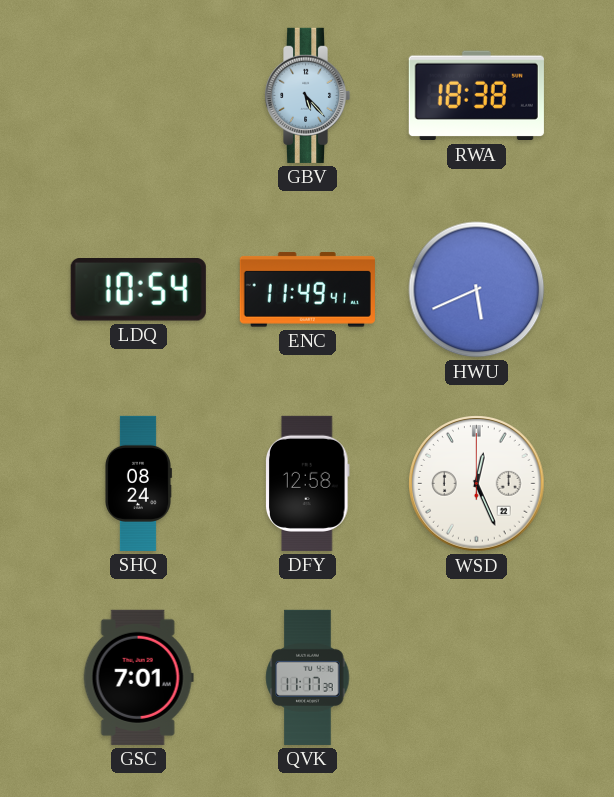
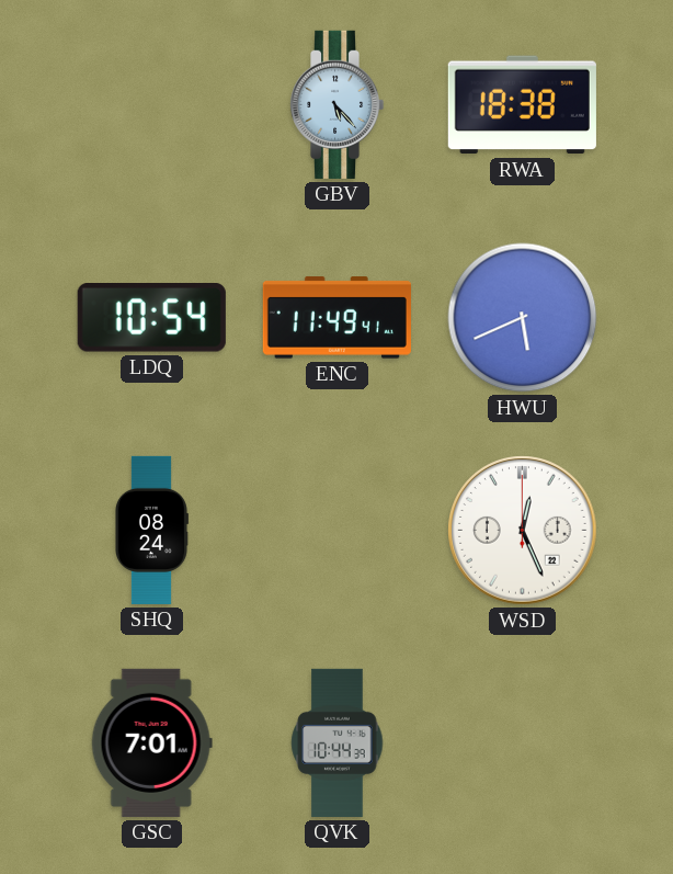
DFY: 12:58 -> none (308, 483)
QVK: 11:17 -> 10:44 (338, 742)
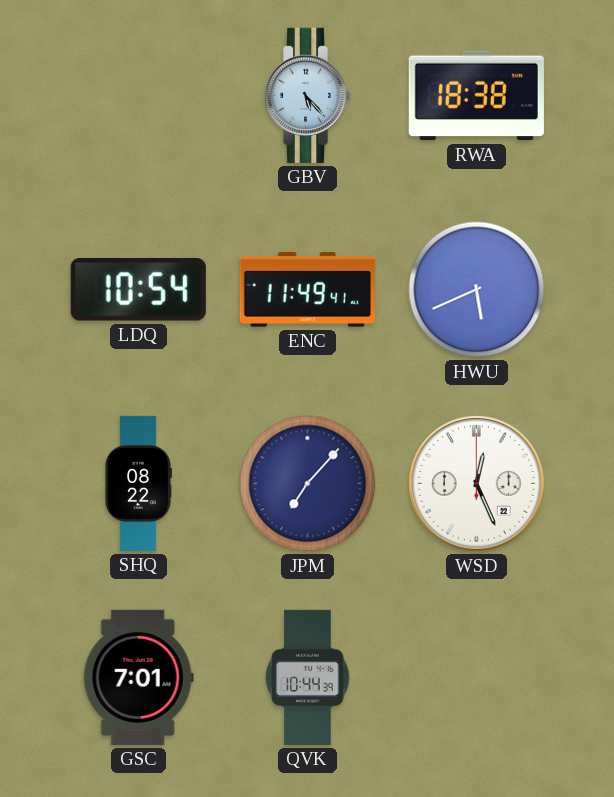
SHQ: 08:24 -> 08:22 (138, 483)
JPM: none -> 7:07 (308, 484)
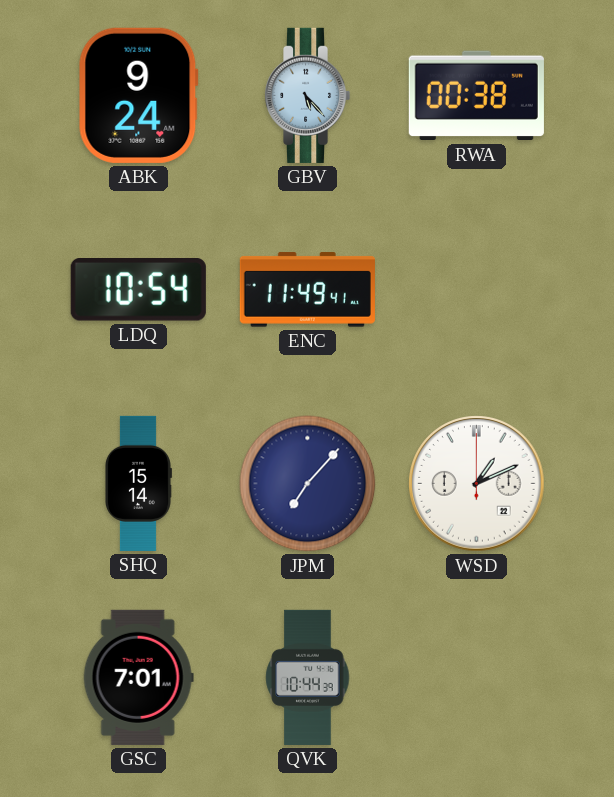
ABK: none -> 9:24 (138, 95)
RWA: 18:38 -> 00:38 (476, 96)
HWU: 5:41 -> none (477, 290)
SHQ: 08:22 -> 15:14 (138, 483)
WSD: 12:26 -> 1:11 (477, 484)
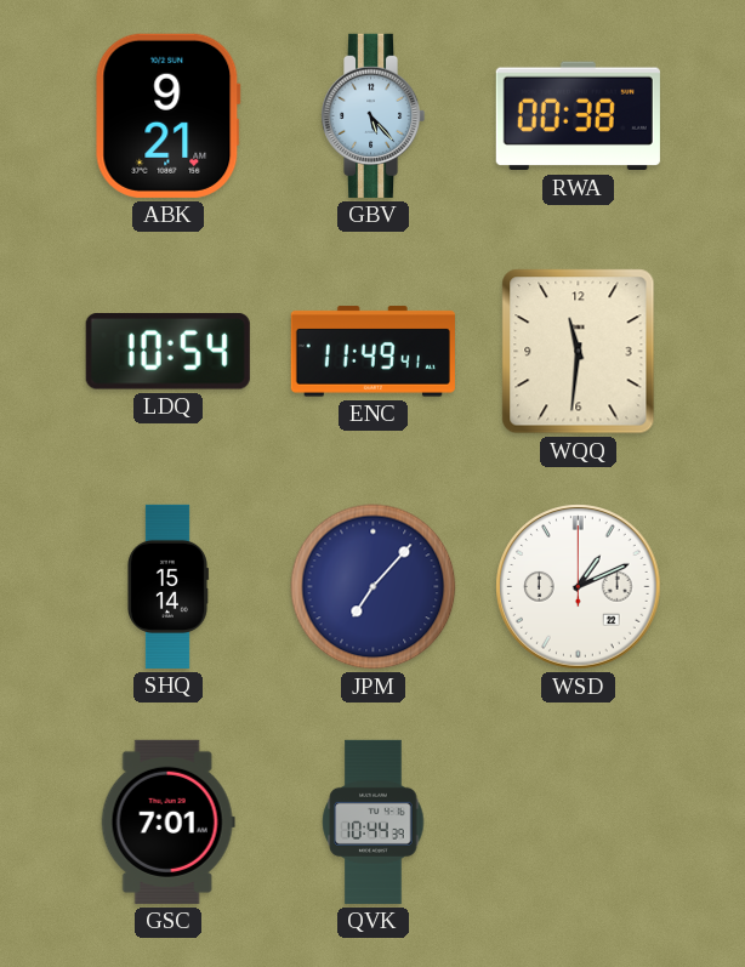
ABK: 9:24 -> 9:21 (167, 115)
WQQ: none -> 11:31 (579, 352)
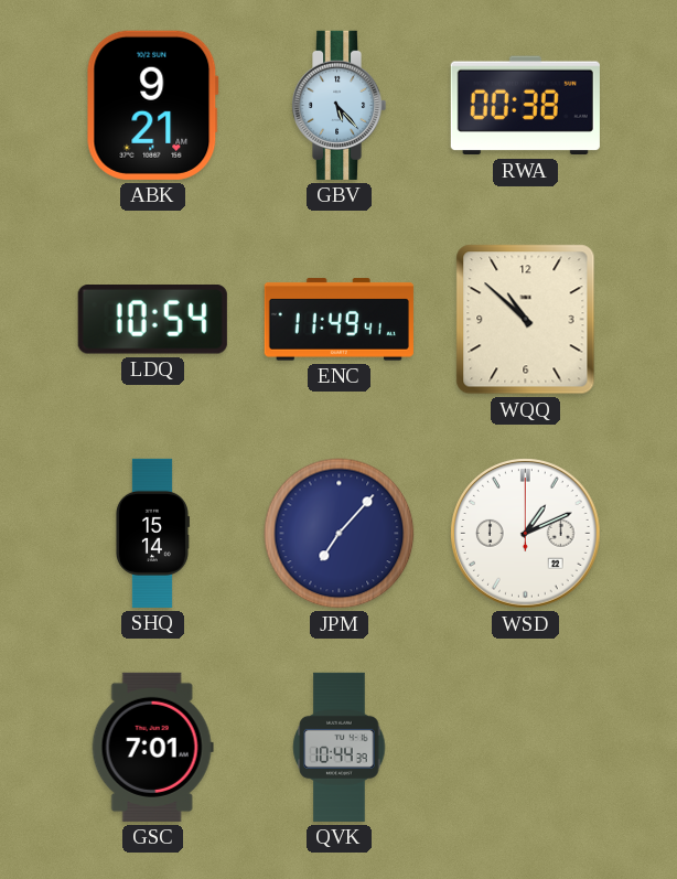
WQQ: 11:31 -> 10:52 (526, 320)
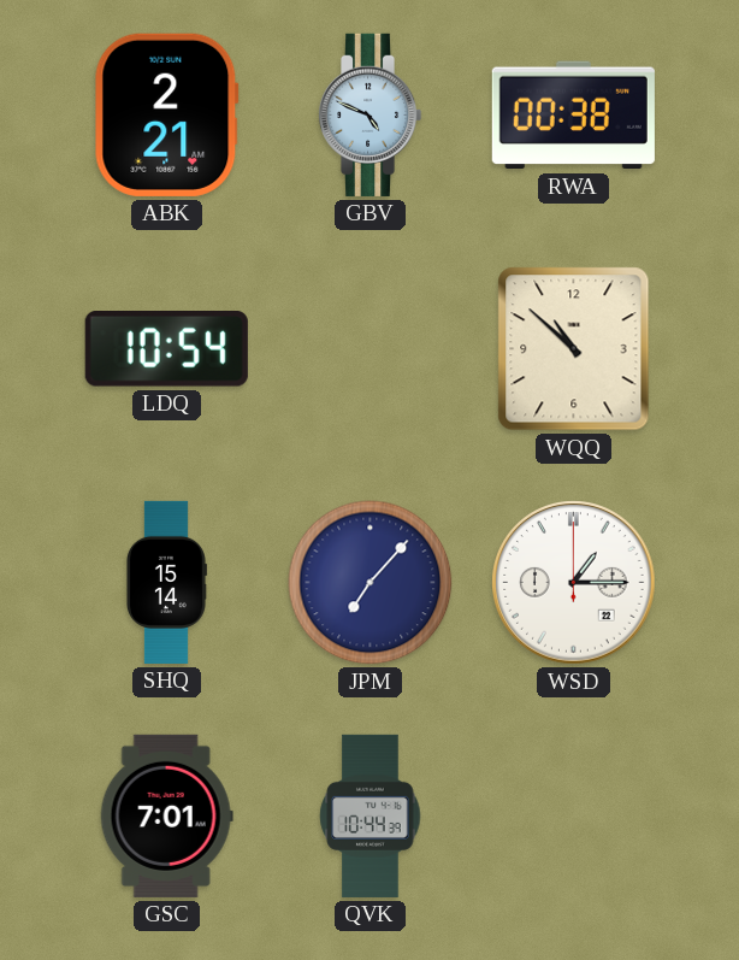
ABK: 9:21 -> 2:21 (166, 114)
GBV: 5:23 -> 4:49 (369, 114)
ENC: 11:49 -> none (338, 320)
WSD: 1:11 -> 1:15 (574, 583)
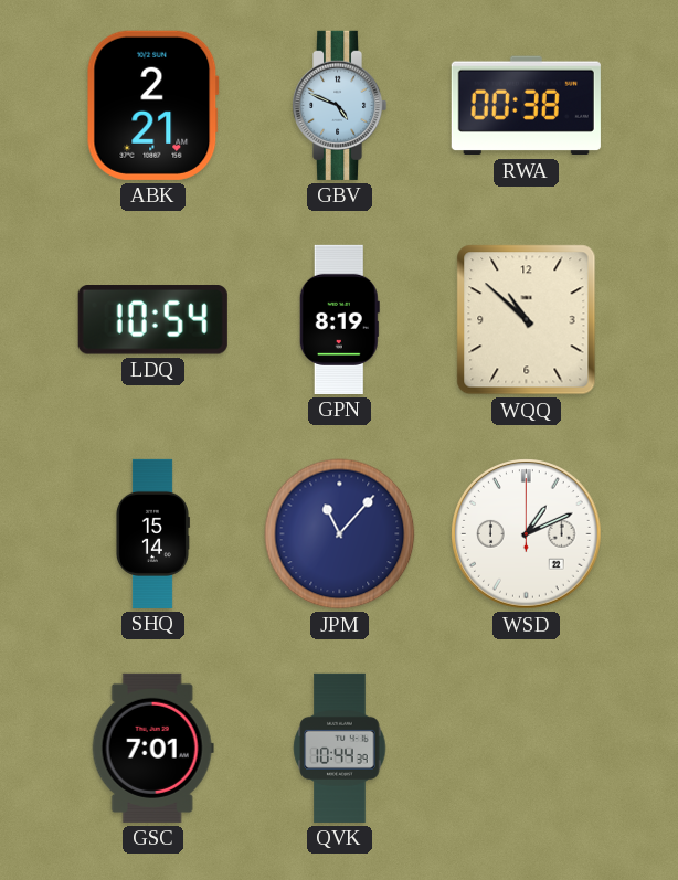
GPN: none -> 8:19 (339, 319)
JPM: 7:07 -> 11:07 (340, 534)
WSD: 1:15 -> 1:11 (527, 534)
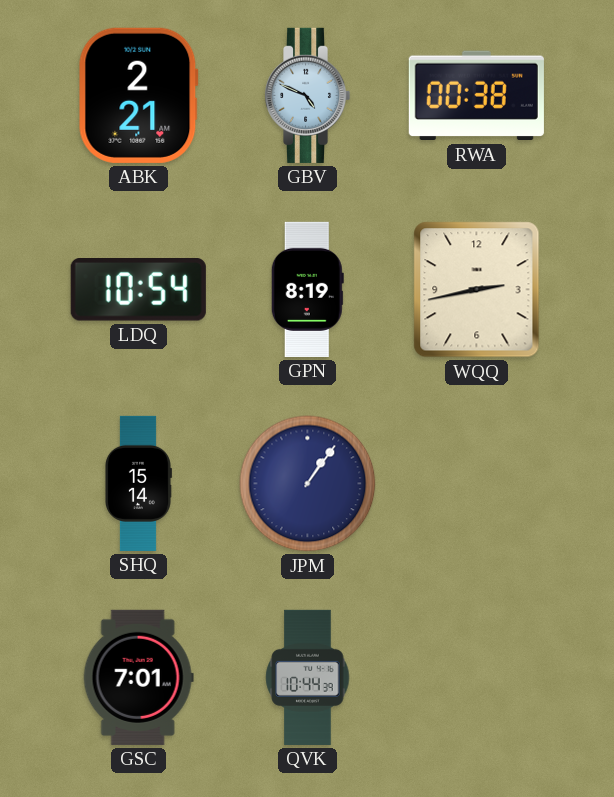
WQQ: 10:52 -> 2:43 (477, 290)
JPM: 11:07 -> 1:06 (308, 484)
WSD: 1:11 -> none (527, 534)
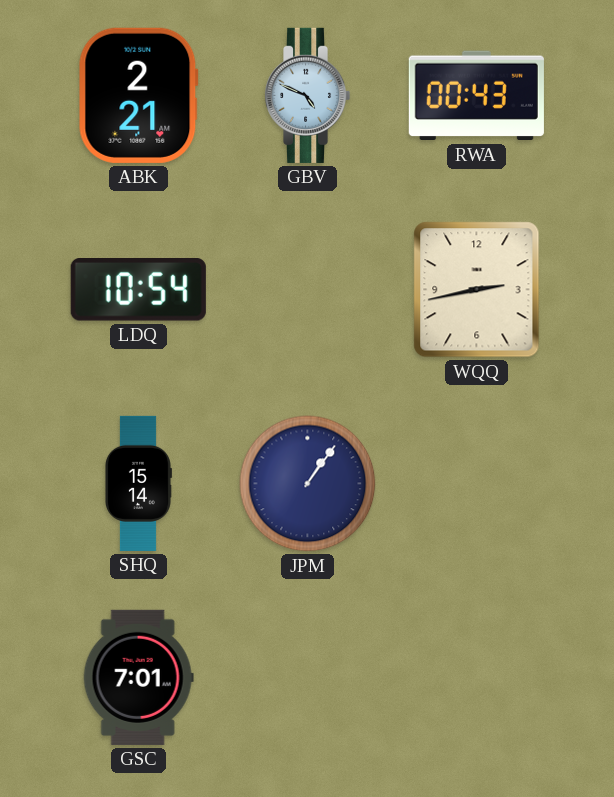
RWA: 00:38 -> 00:43 (476, 96)
GPN: 8:19 -> none (307, 289)
QVK: 10:44 -> none (308, 677)
